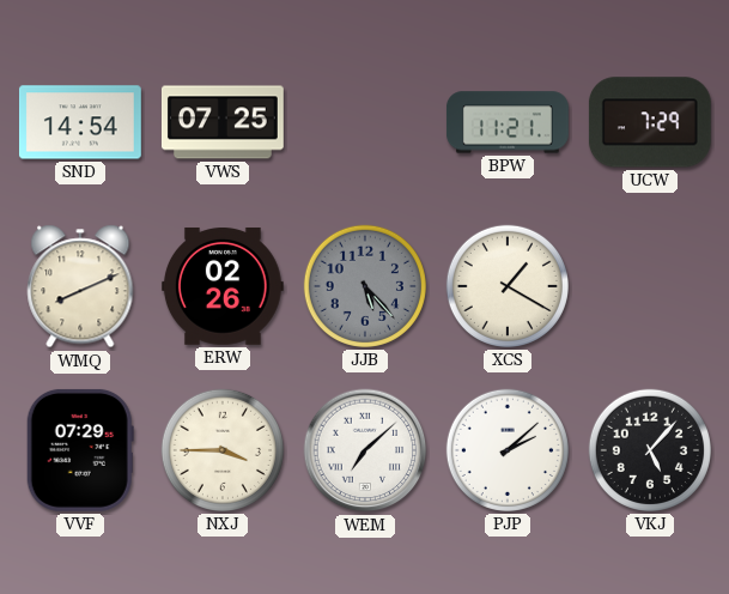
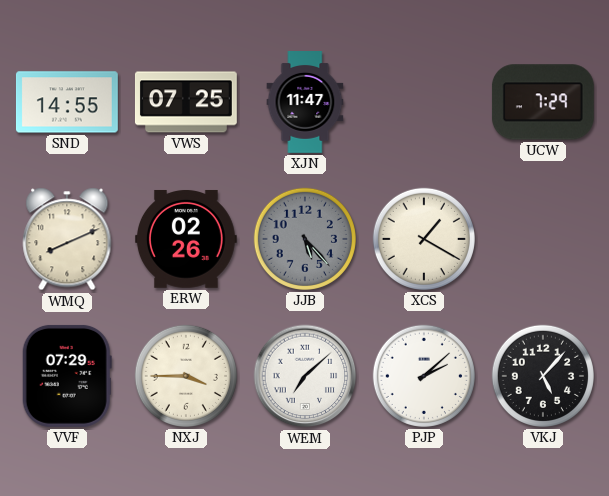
SND: 14:54 -> 14:55 (67, 102)
XJN: none -> 11:47 (305, 103)
BPW: 11:21 -> none (508, 122)
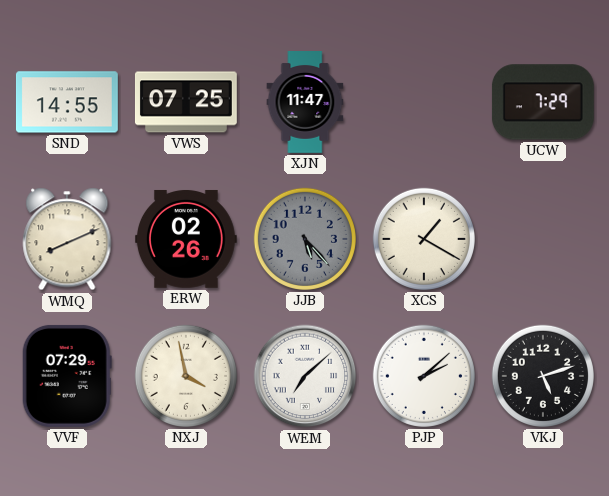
NXJ: 3:45 -> 3:58 (186, 376)
VKJ: 5:07 -> 5:12 (543, 376)
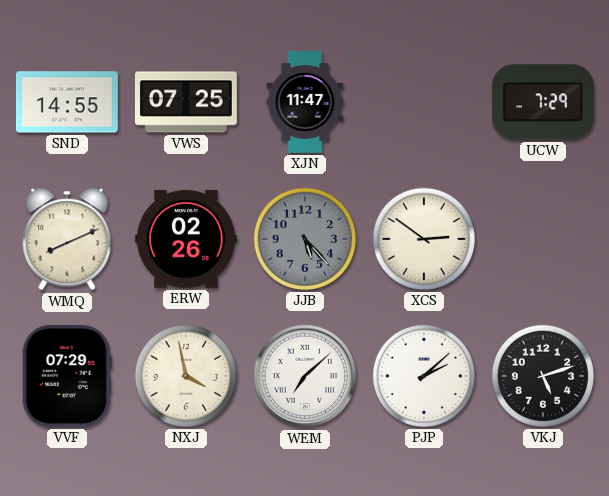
XCS: 1:20 -> 2:51 (424, 239)
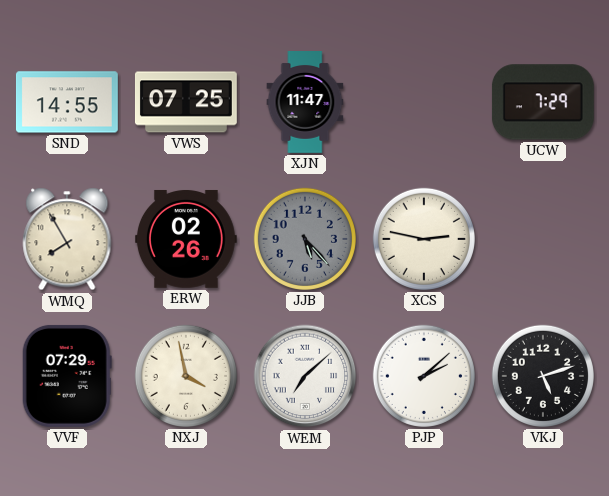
WMQ: 8:11 -> 7:55 (67, 239)
XCS: 2:51 -> 2:47 (424, 239)
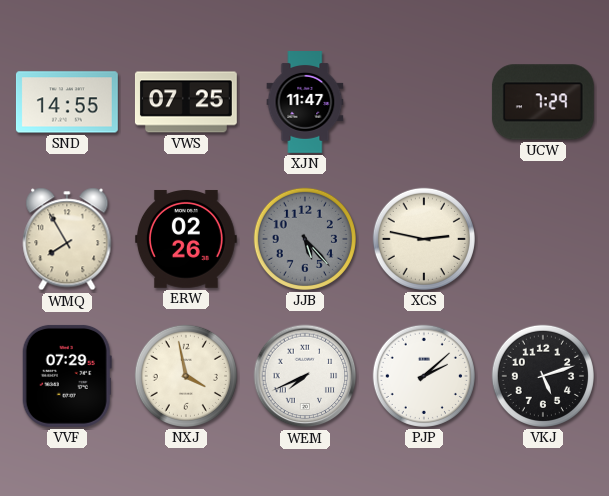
WEM: 7:08 -> 7:41 (305, 376)
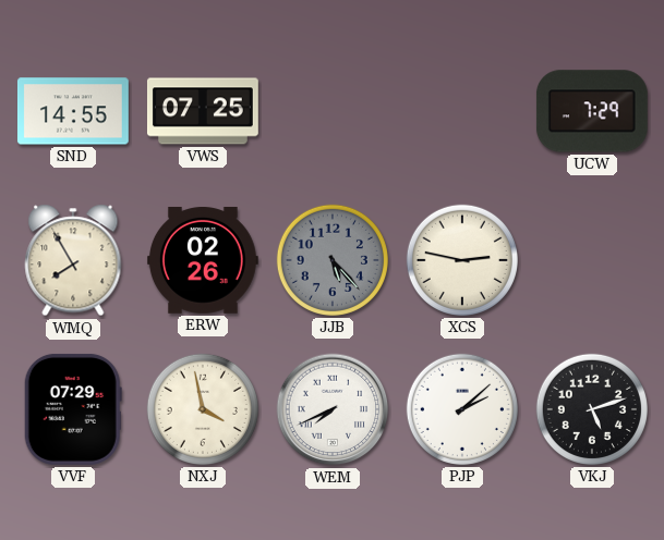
XJN: 11:47 -> none (305, 103)
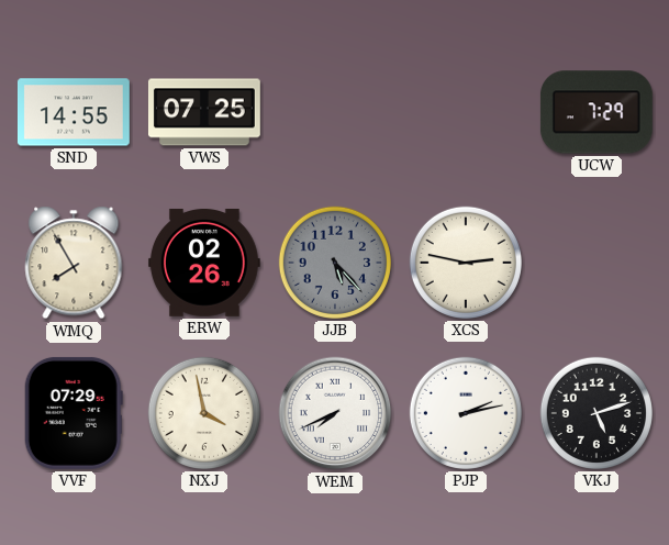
PJP: 2:08 -> 2:13 (466, 413)
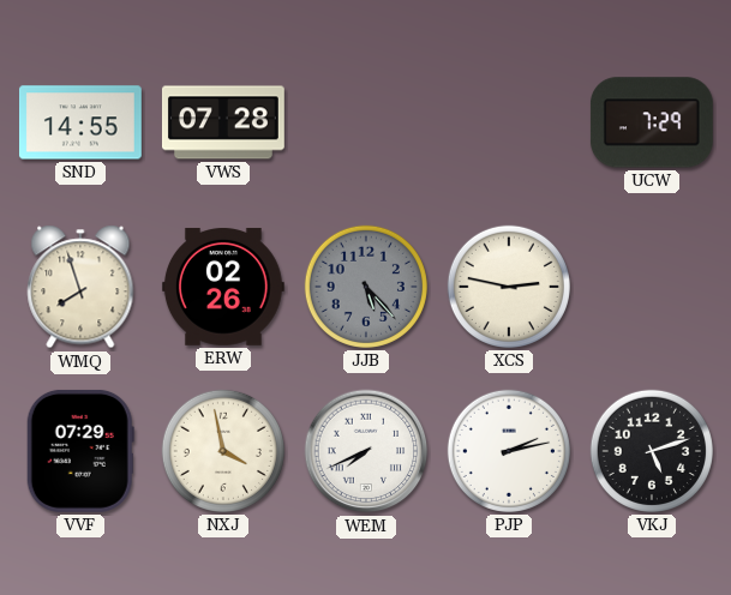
VWS: 07:25 -> 07:28 (223, 122)
WMQ: 7:55 -> 7:57 (80, 287)
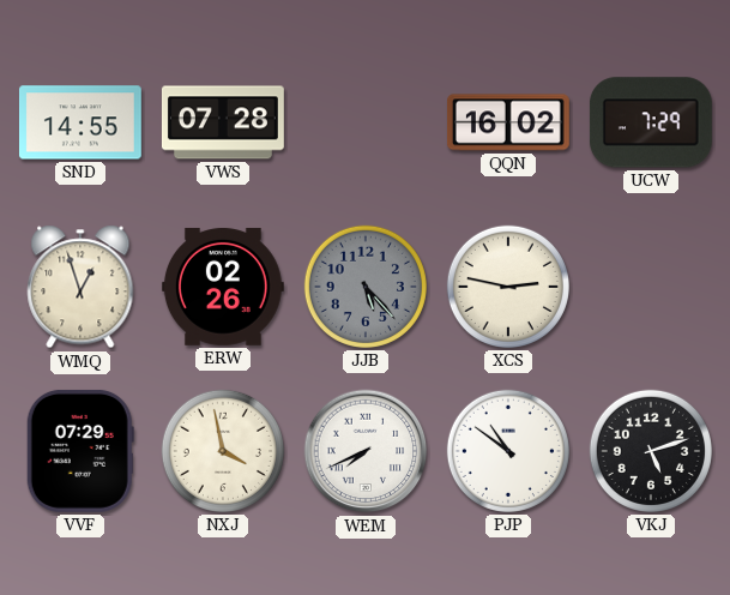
QQN: none -> 16:02 (508, 122)
WMQ: 7:57 -> 12:57 (80, 287)
PJP: 2:13 -> 10:51 (508, 451)
